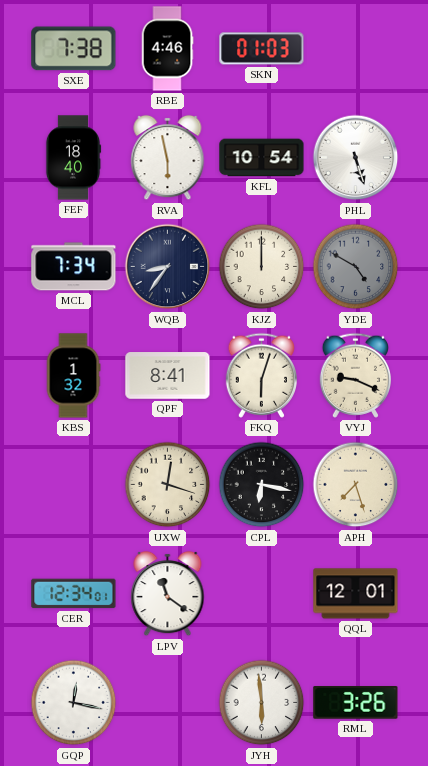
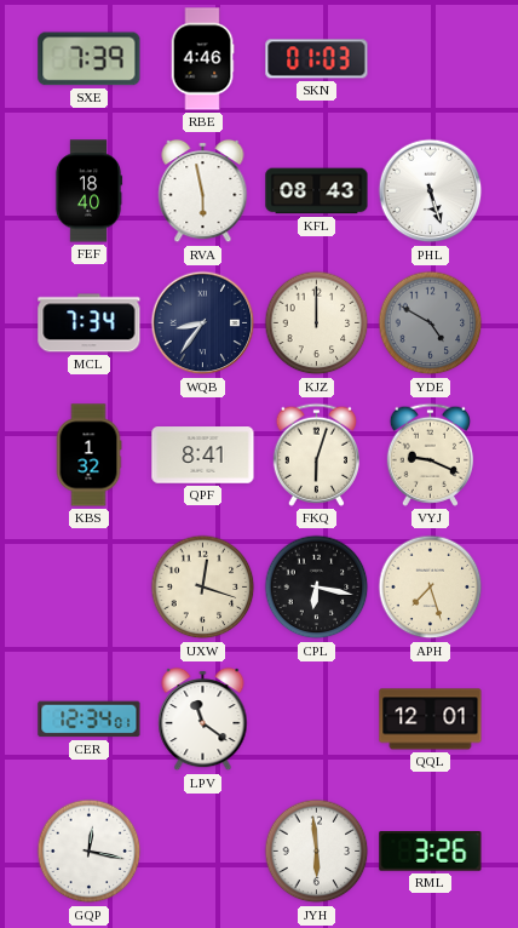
SXE: 7:38 -> 7:39 (90, 59)
KFL: 10:54 -> 08:43 (317, 191)
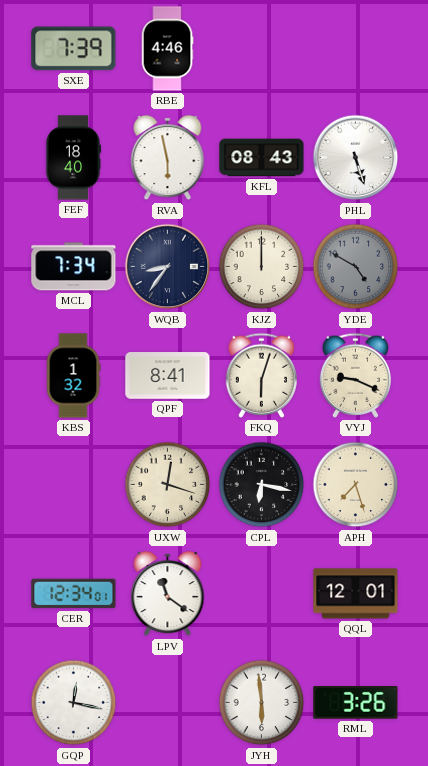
SKN: 01:03 -> none (317, 59)
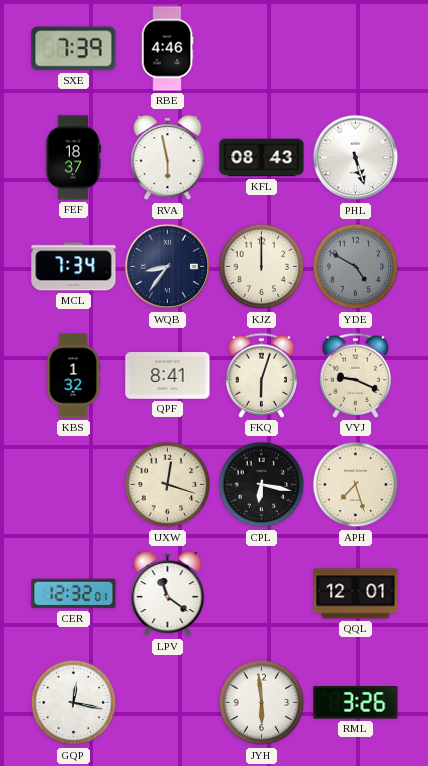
FEF: 18:40 -> 18:37 (73, 158)
CER: 12:34 -> 12:32 (74, 594)
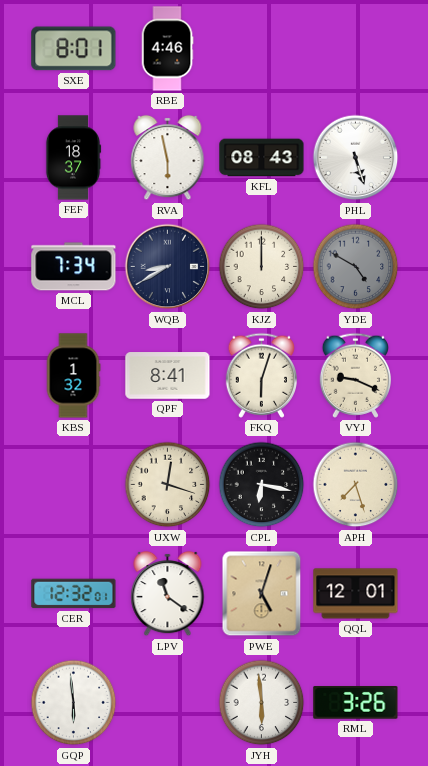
SXE: 7:39 -> 8:01 (74, 49)
WQB: 8:36 -> 8:40 (168, 267)
PWE: none -> 5:03 (262, 594)
GQP: 12:17 -> 5:59 (74, 703)
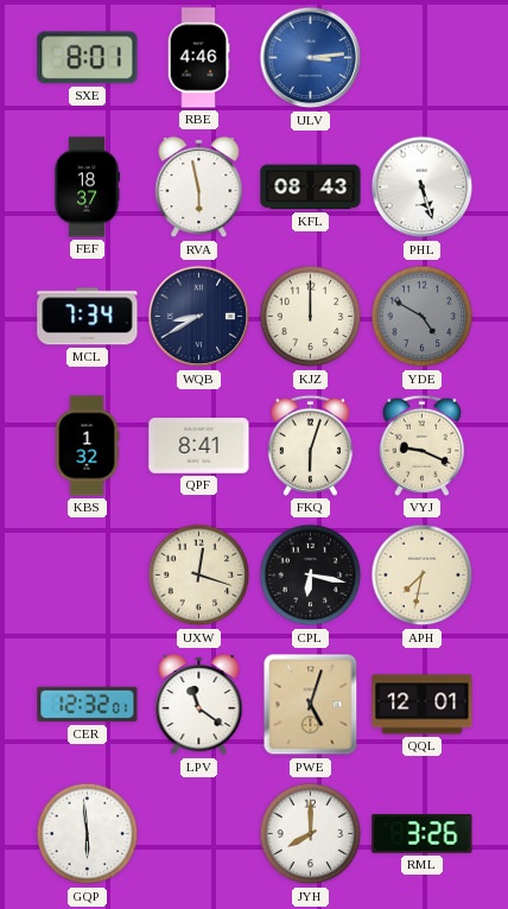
ULV: none -> 3:14 (311, 58)
APH: 7:27 -> 7:32 (423, 576)
JYH: 5:59 -> 8:00 (311, 834)
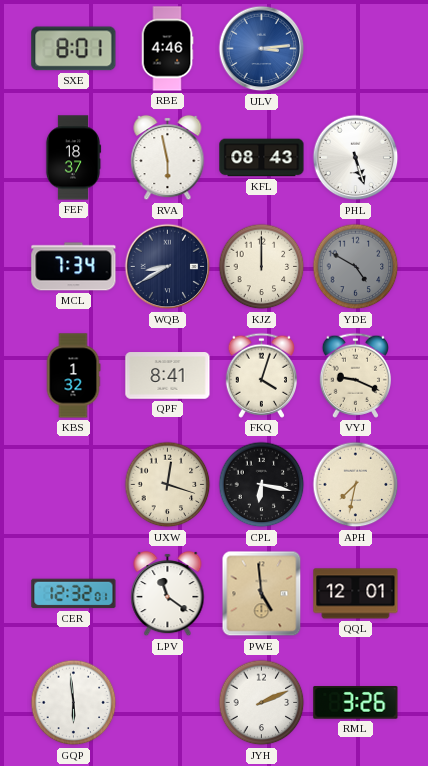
FKQ: 6:03 -> 4:03 (261, 375)
PWE: 5:03 -> 4:59 (262, 594)
JYH: 8:00 -> 2:11 (262, 703)
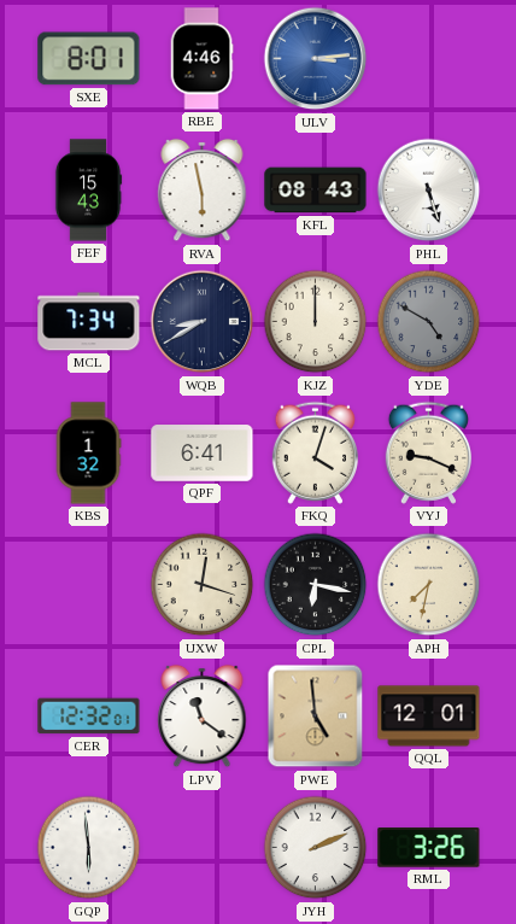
FEF: 18:37 -> 15:43 (88, 191)
QPF: 8:41 -> 6:41 (203, 454)
